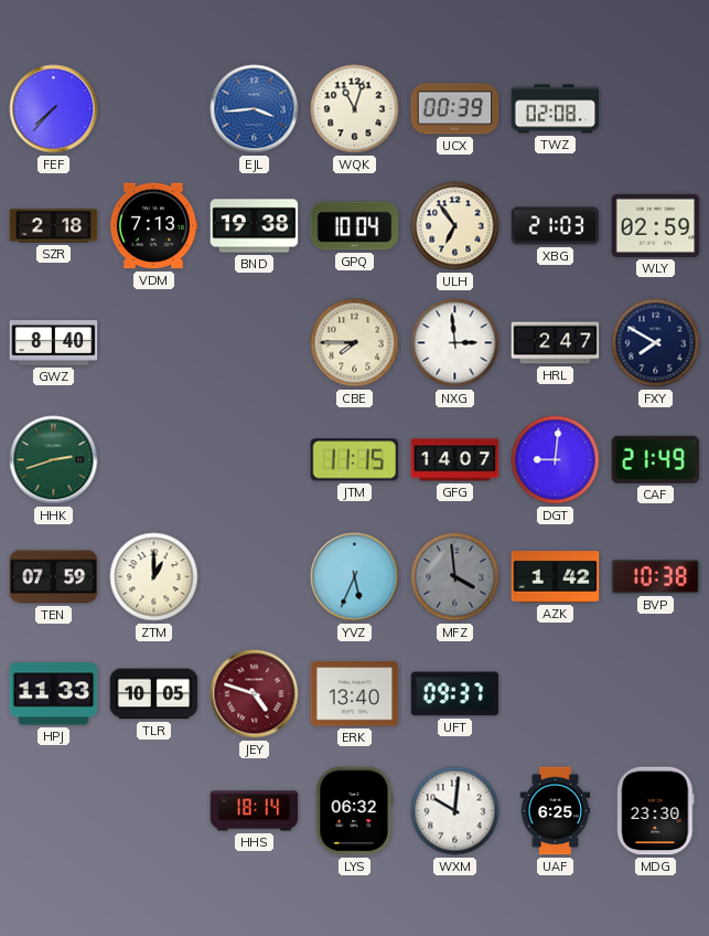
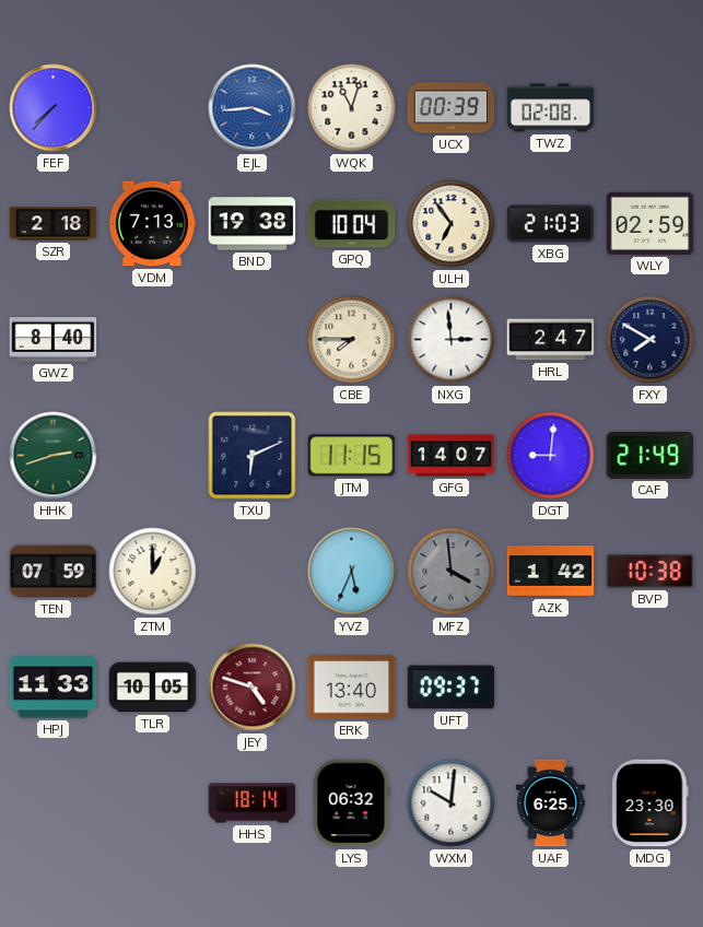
TXU: none -> 6:11 (253, 456)
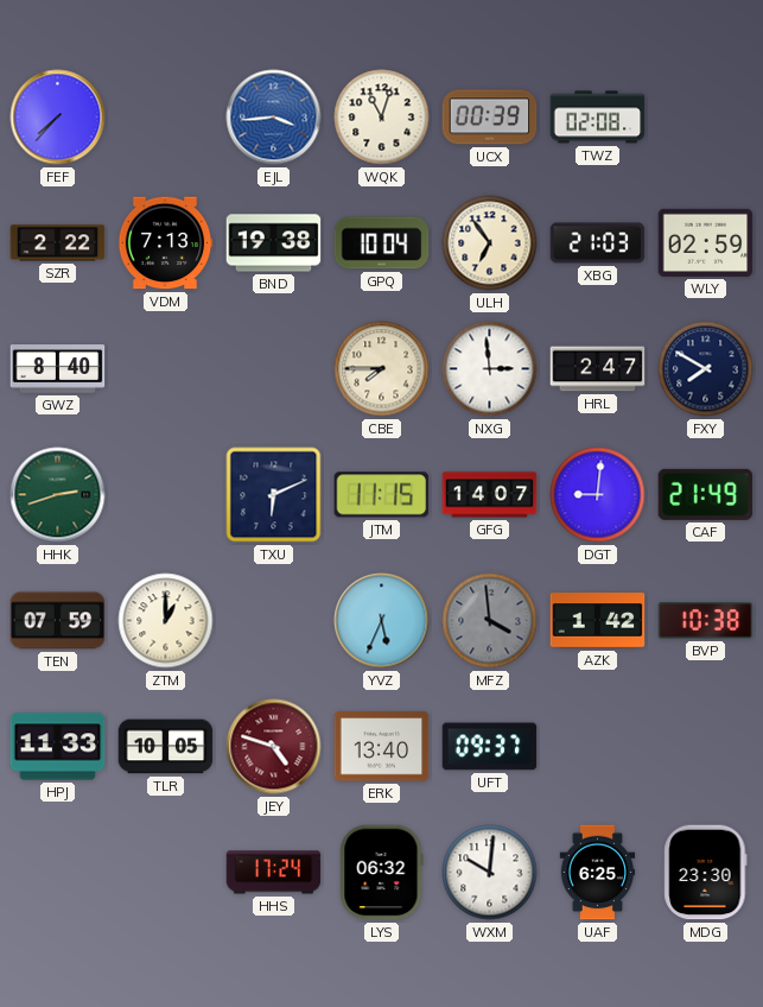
SZR: 2:18 -> 2:22 (58, 243)
HHS: 18:14 -> 17:24 (274, 873)
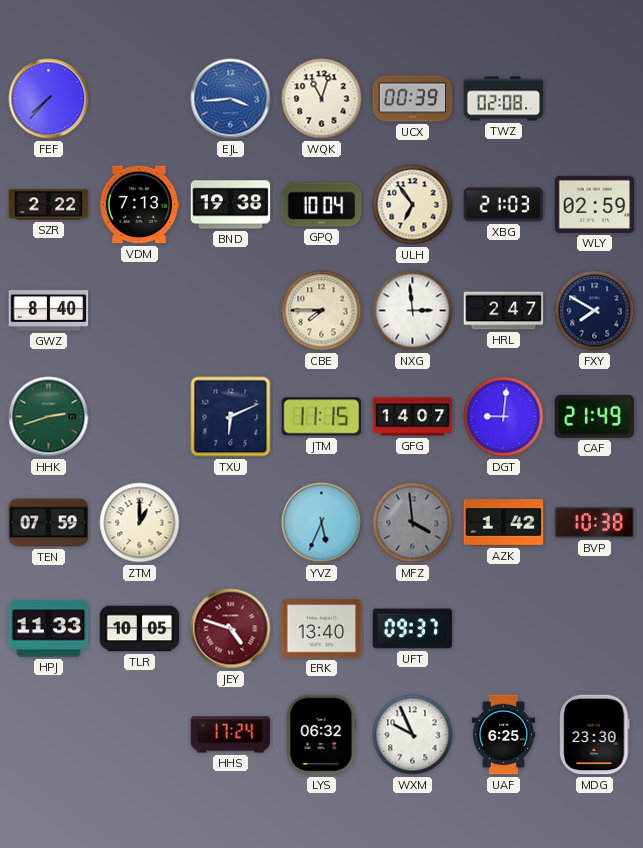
WXM: 10:01 -> 9:56 (413, 735)
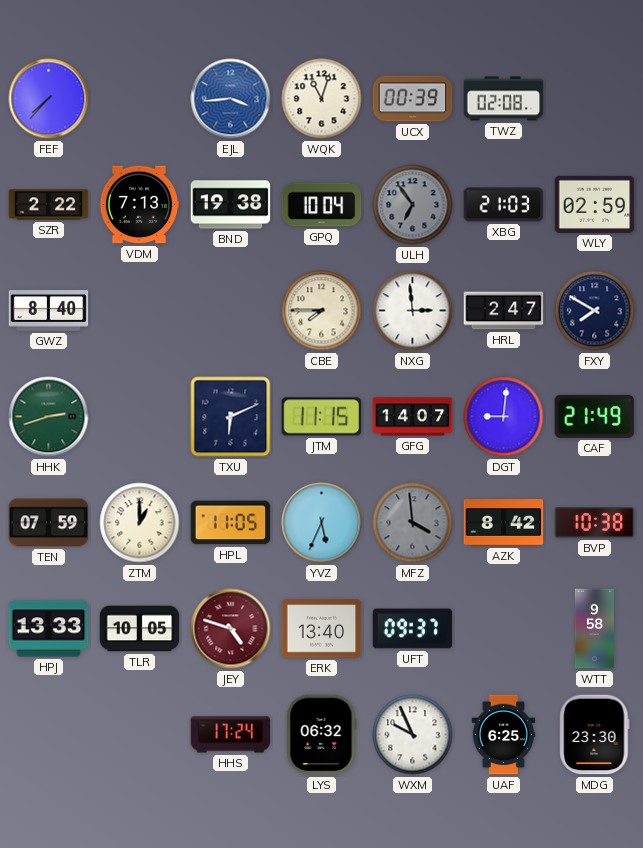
ULH dial: cream -> grey (413, 205)
HPL: none -> 11:05 (231, 523)
AZK: 1:42 -> 8:42 (504, 523)
HPJ: 11:33 -> 13:33 (49, 629)
WTT: none -> 9:58 (594, 629)
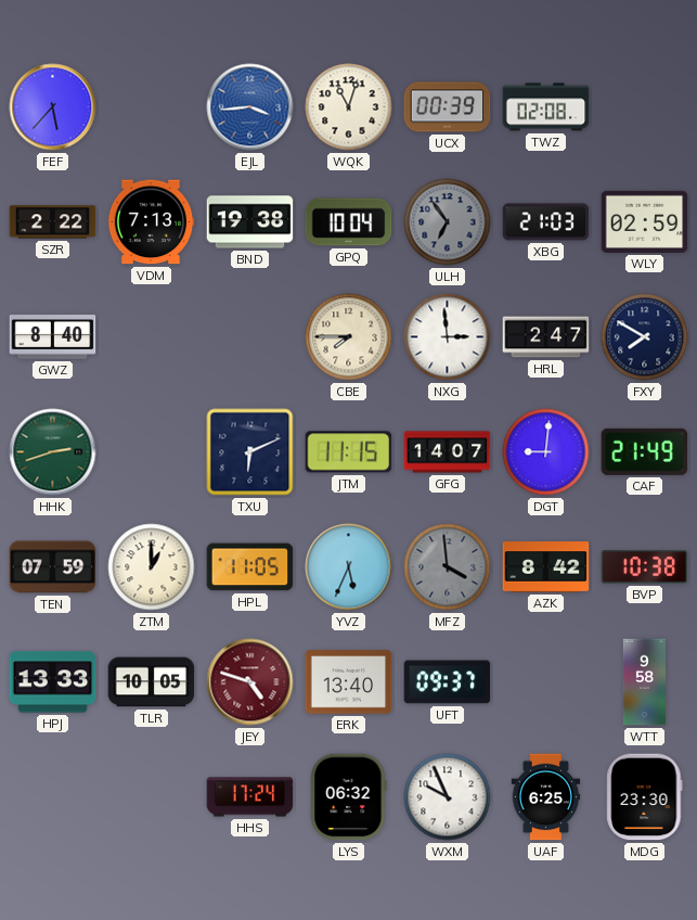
FEF: 7:37 -> 5:37 (53, 107)
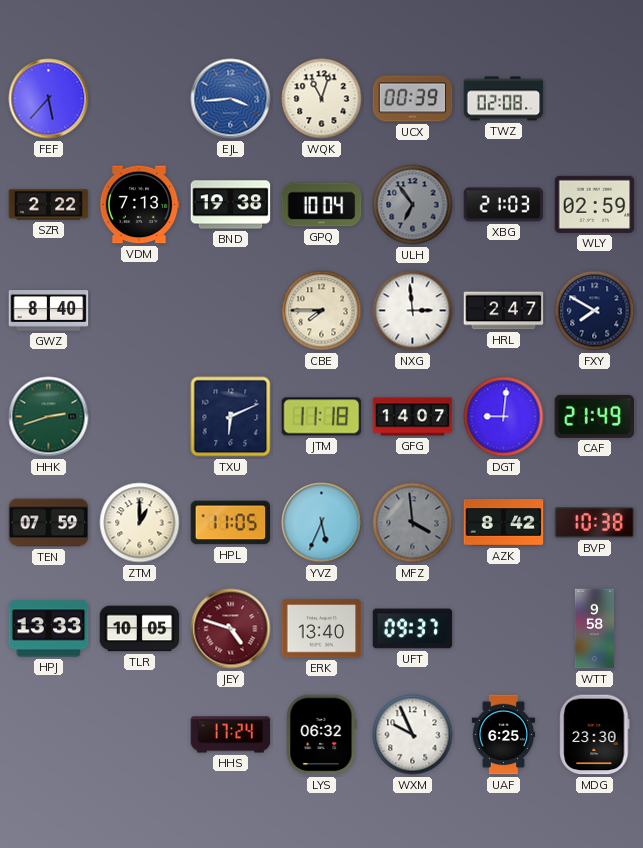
JTM: 11:15 -> 11:18 (322, 417)
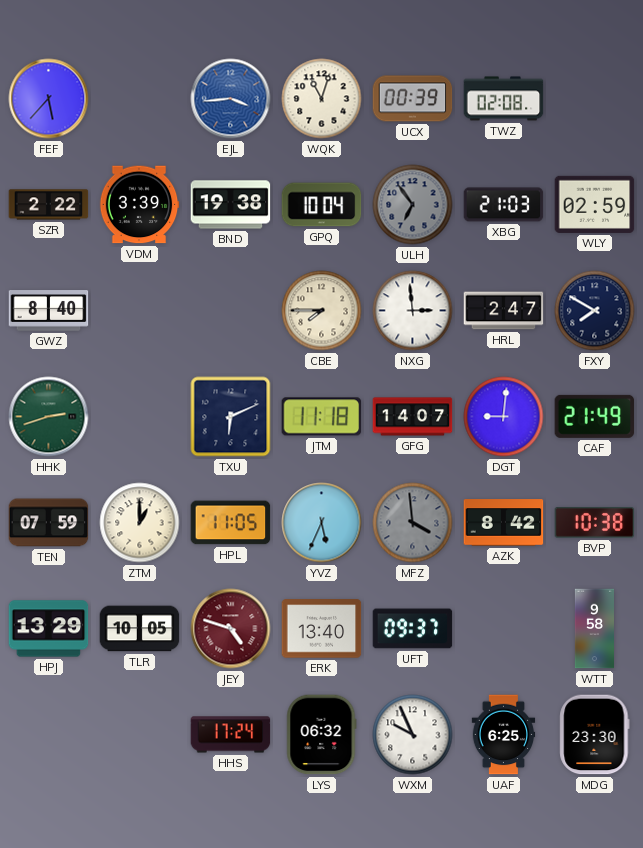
VDM: 7:13 -> 3:39 (139, 205)
HPJ: 13:33 -> 13:29 (49, 629)
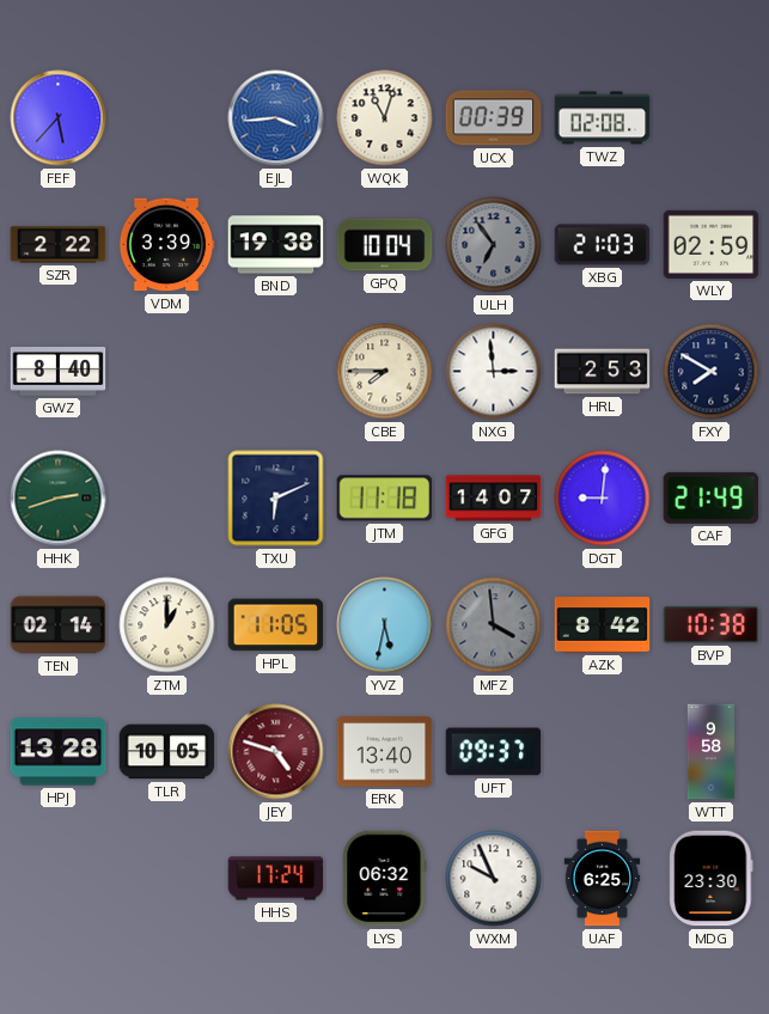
HRL: 2:47 -> 2:53 (603, 372)
TEN: 07:59 -> 02:14 (59, 625)
YVZ: 5:34 -> 5:32 (385, 625)
HPJ: 13:29 -> 13:28 (59, 752)
